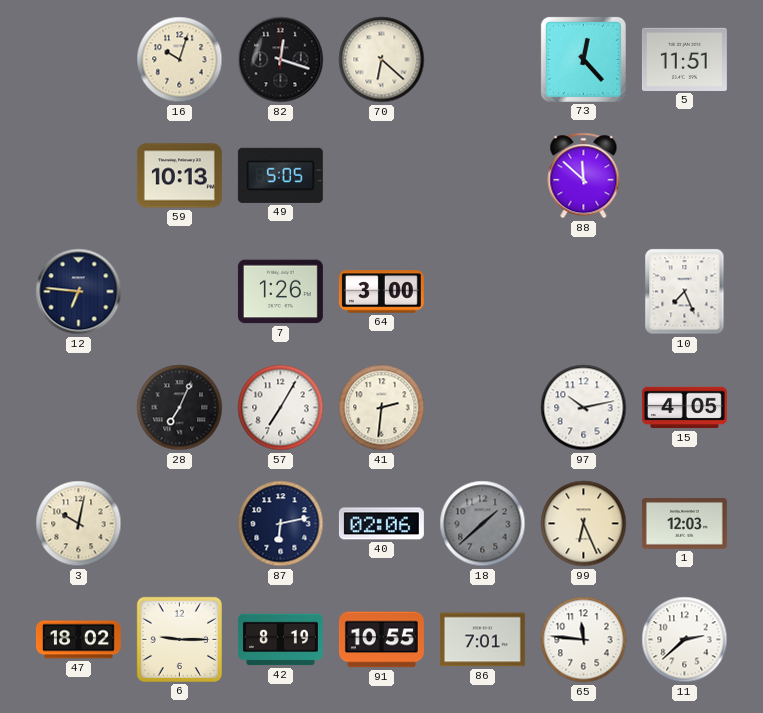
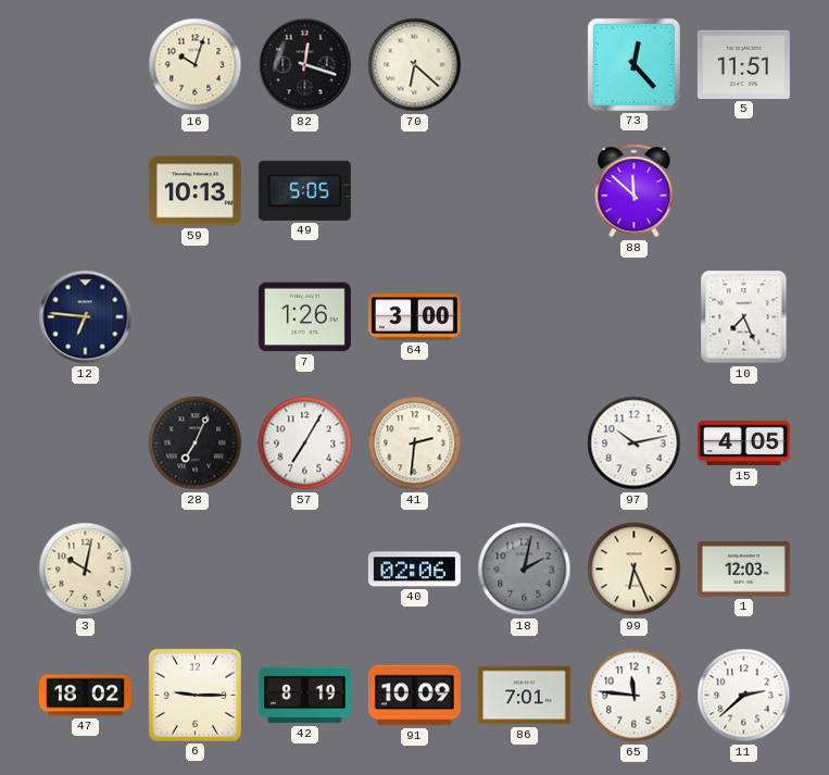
87: 6:13 -> none (281, 524)
18: 1:38 -> 2:02 (525, 570)
91: 10:55 -> 10:09 (414, 696)
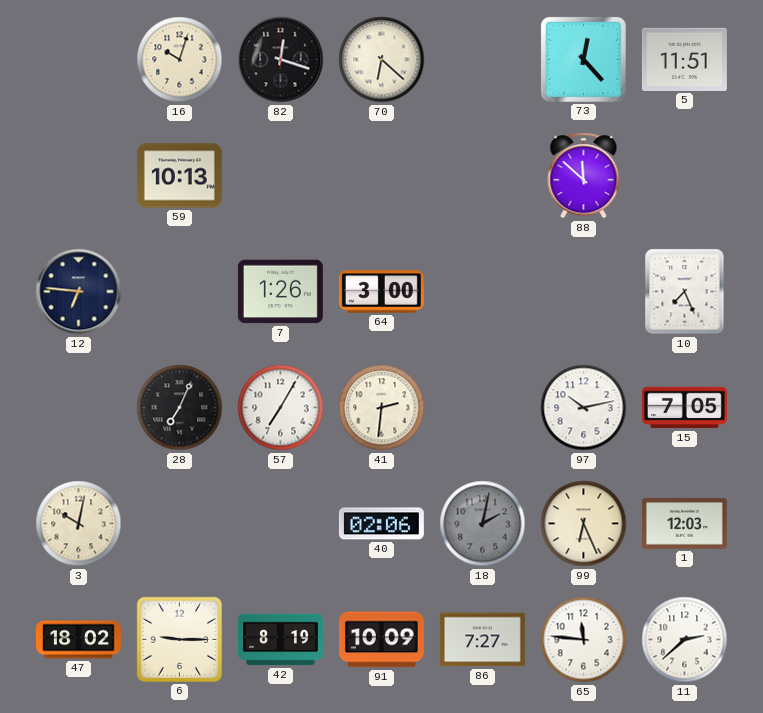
49: 5:05 -> none (304, 190)
15: 4:05 -> 7:05 (684, 408)
86: 7:01 -> 7:27 (482, 640)
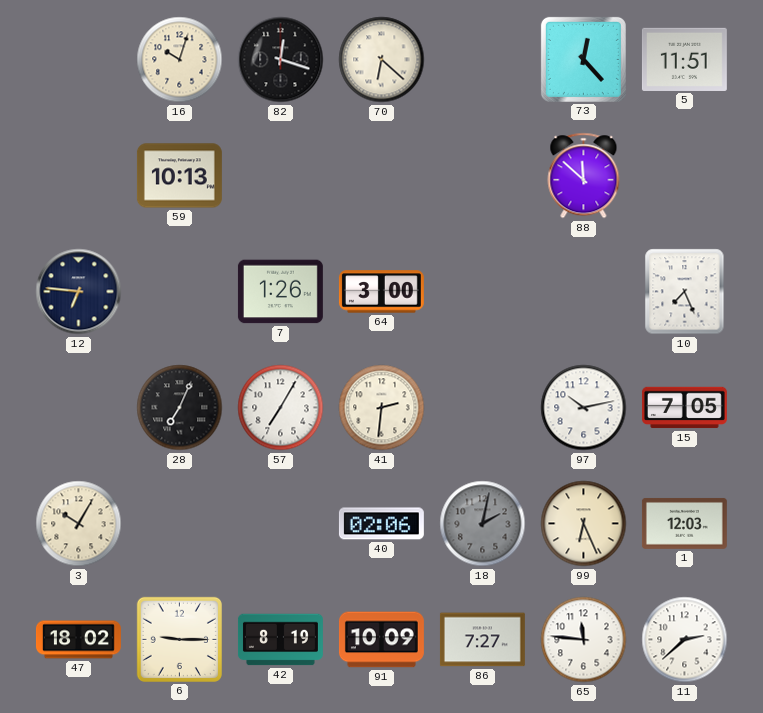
3: 10:02 -> 10:05 (79, 524)
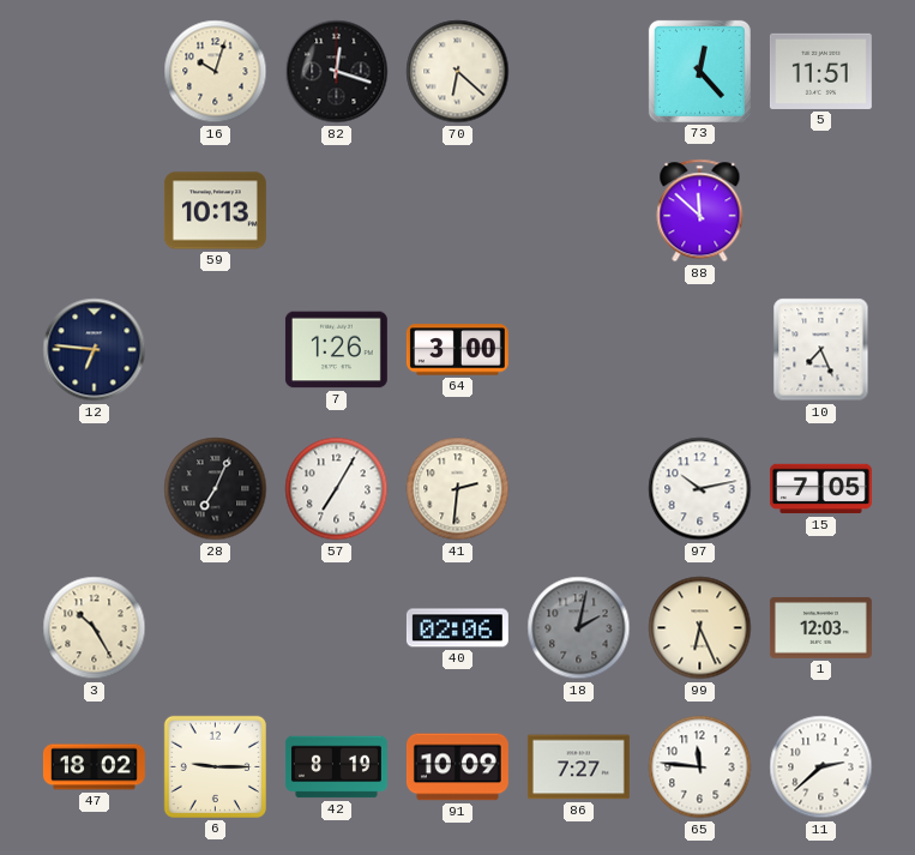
3: 10:05 -> 10:25 (95, 628)
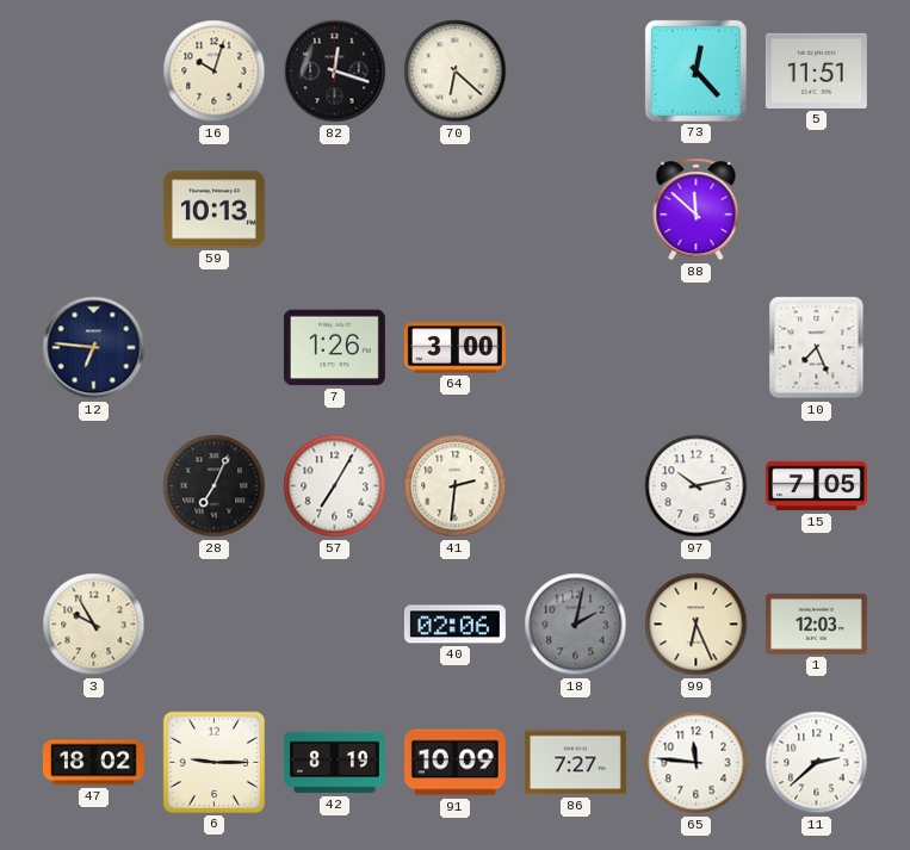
3: 10:25 -> 9:55 (94, 625)
